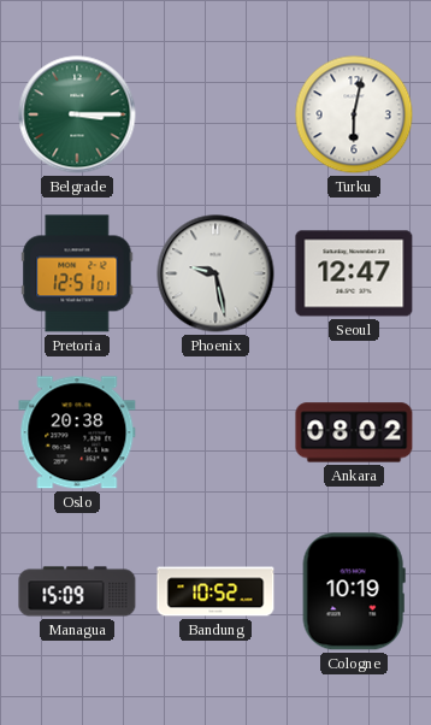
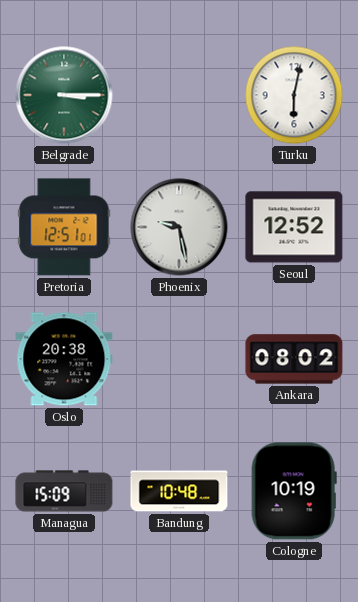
Seoul: 12:47 -> 12:52 (294, 227)
Bandung: 10:52 -> 10:48 (179, 491)
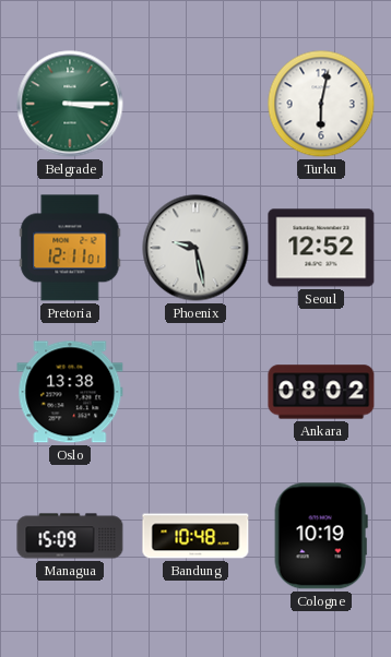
Pretoria: 12:51 -> 12:11 (70, 248)
Oslo: 20:38 -> 13:38 (70, 392)
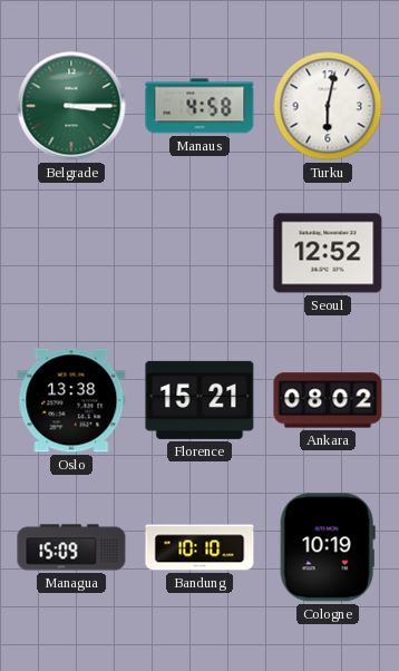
Manaus: none -> 4:58 (199, 106)
Pretoria: 12:11 -> none (70, 248)
Phoenix: 9:28 -> none (195, 248)
Florence: none -> 15:21 (199, 400)
Bandung: 10:48 -> 10:10 (199, 547)
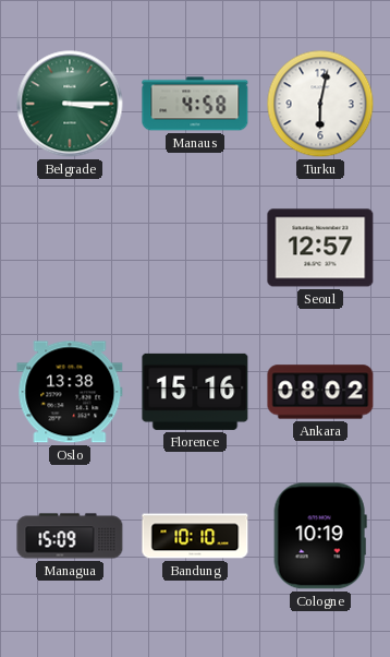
Seoul: 12:52 -> 12:57 (320, 248)
Florence: 15:21 -> 15:16 (195, 392)
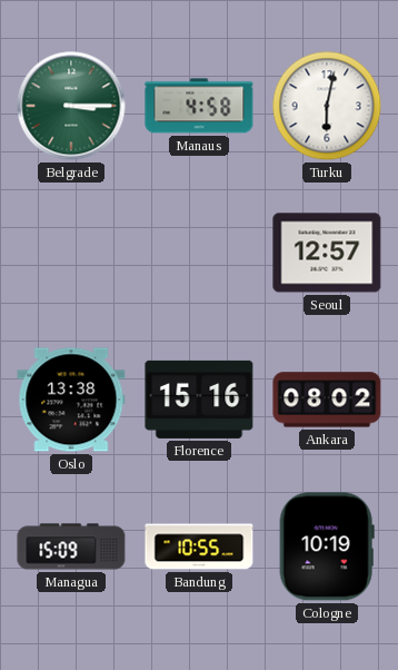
Bandung: 10:10 -> 10:55 (199, 546)
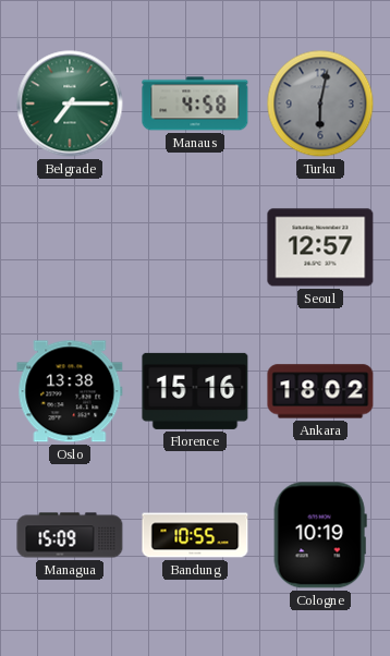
Belgrade: 3:15 -> 7:15 (70, 104)
Turku dial: white -> grey (320, 104)
Ankara: 08:02 -> 18:02 (320, 391)
